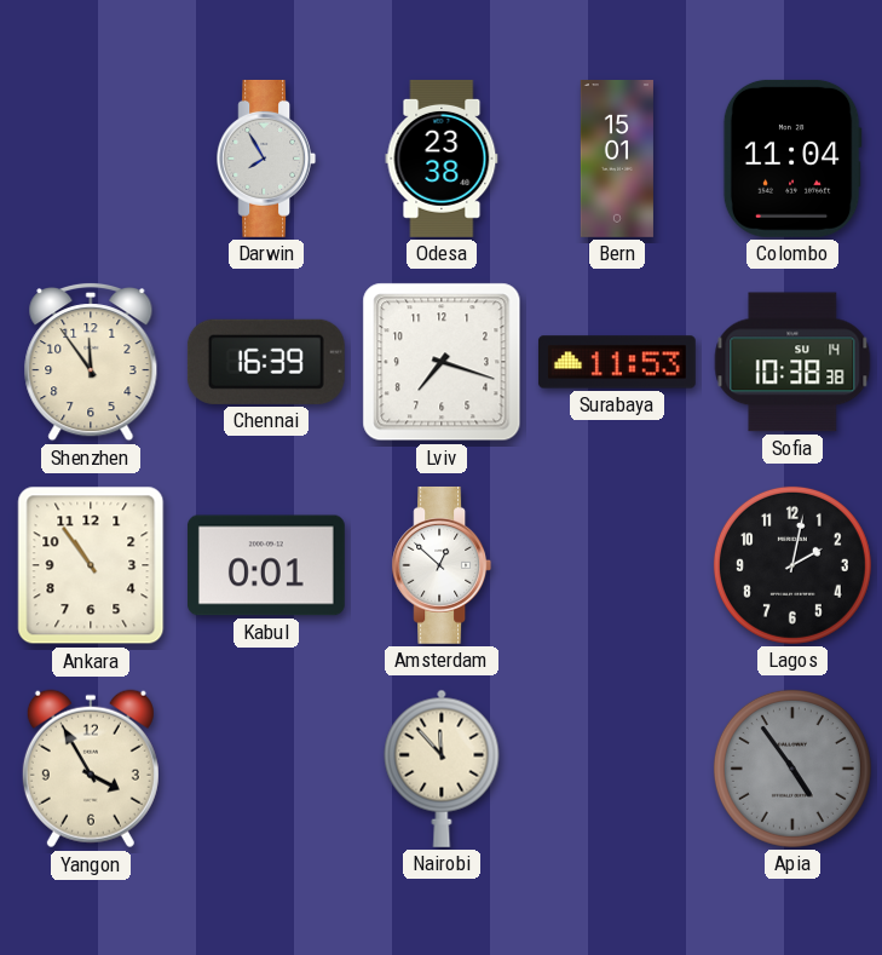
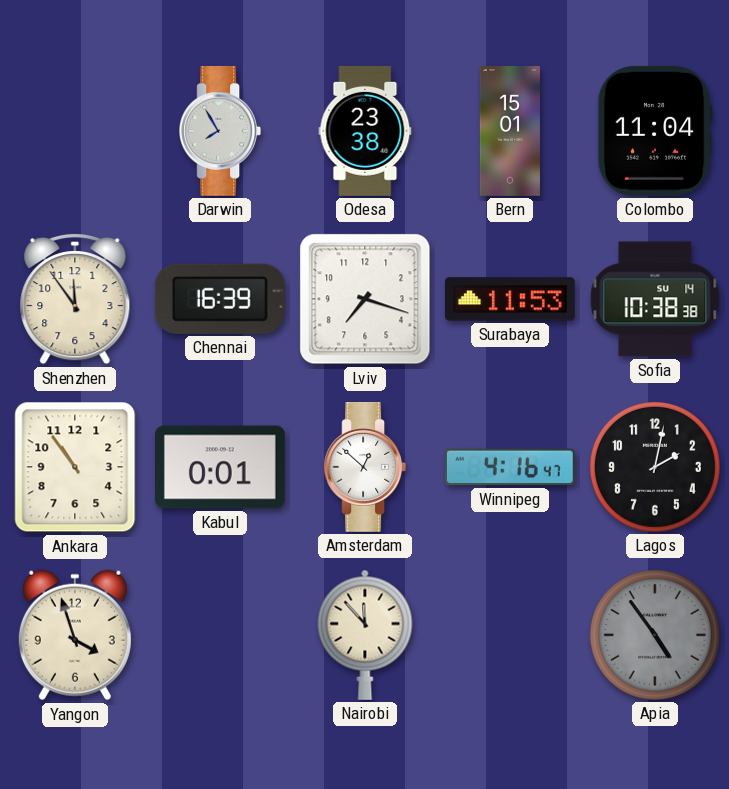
Winnipeg: none -> 4:16 (510, 467)
Yangon: 3:55 -> 3:57 (75, 635)
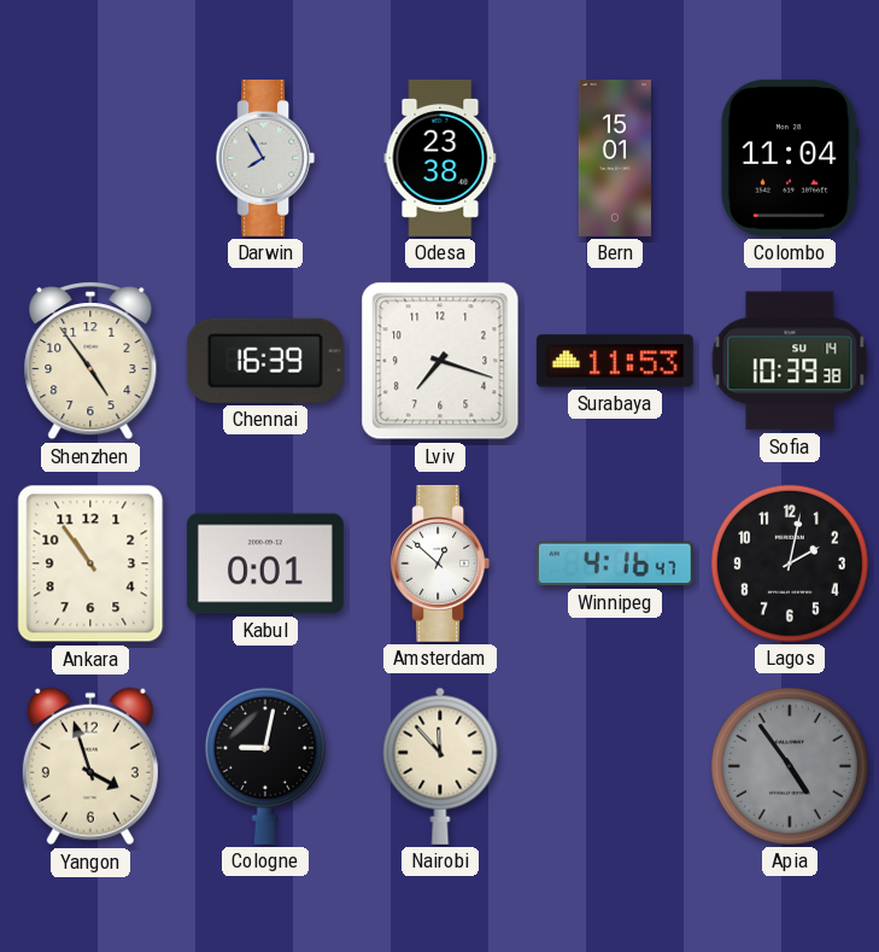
Shenzhen: 11:54 -> 4:54 (90, 361)
Sofia: 10:38 -> 10:39 (790, 361)
Cologne: none -> 9:02 (265, 766)
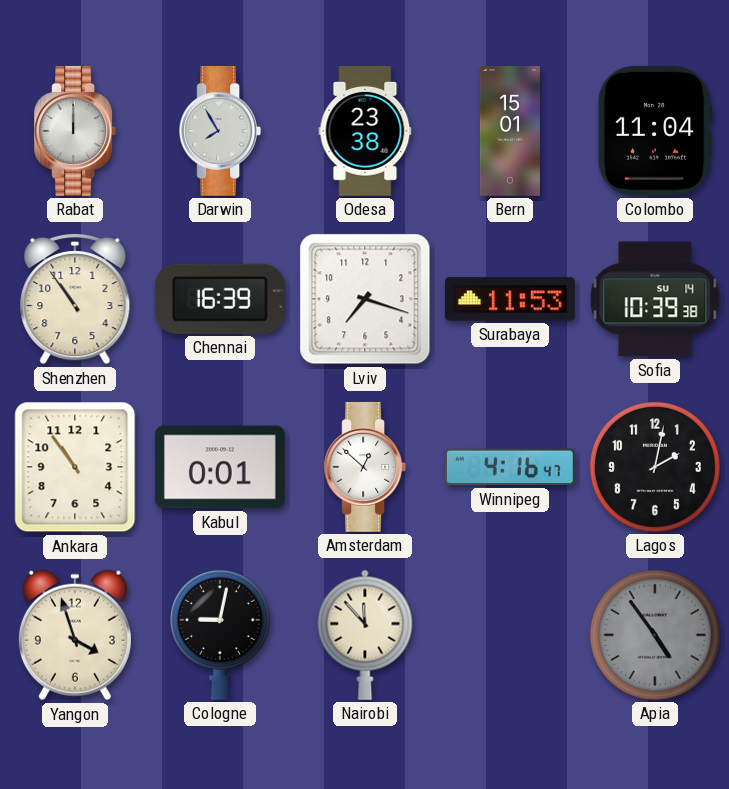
Rabat: none -> 12:00 (75, 131)
Shenzhen: 4:54 -> 10:54 (75, 299)
